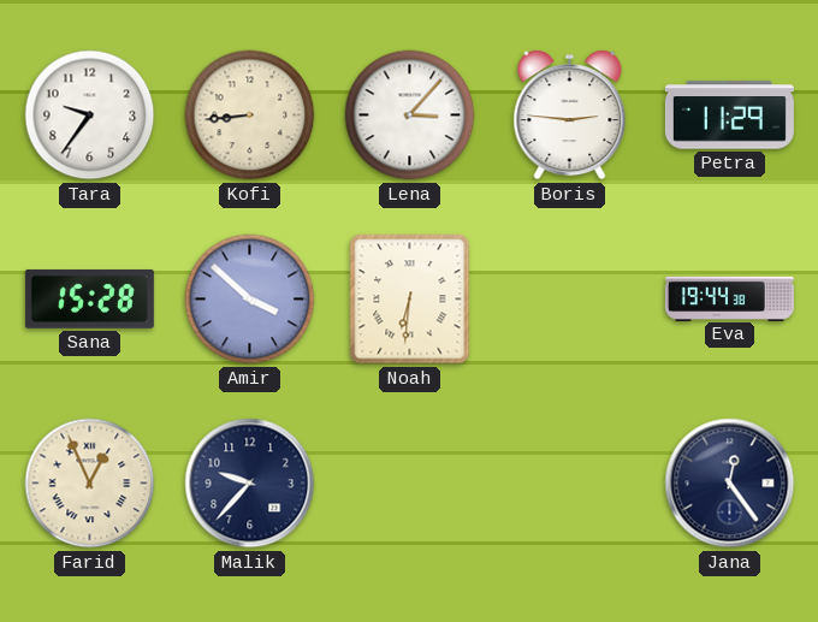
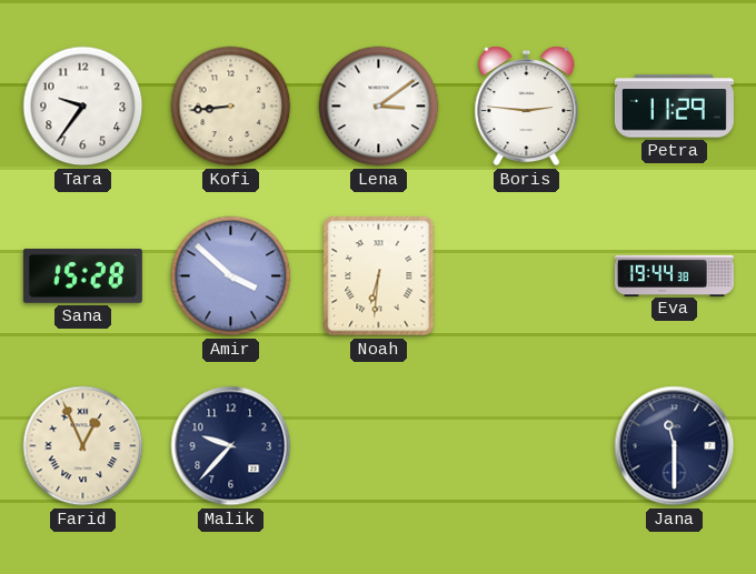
Lena: 3:07 -> 3:09 (379, 107)
Jana: 12:24 -> 11:30 (675, 446)
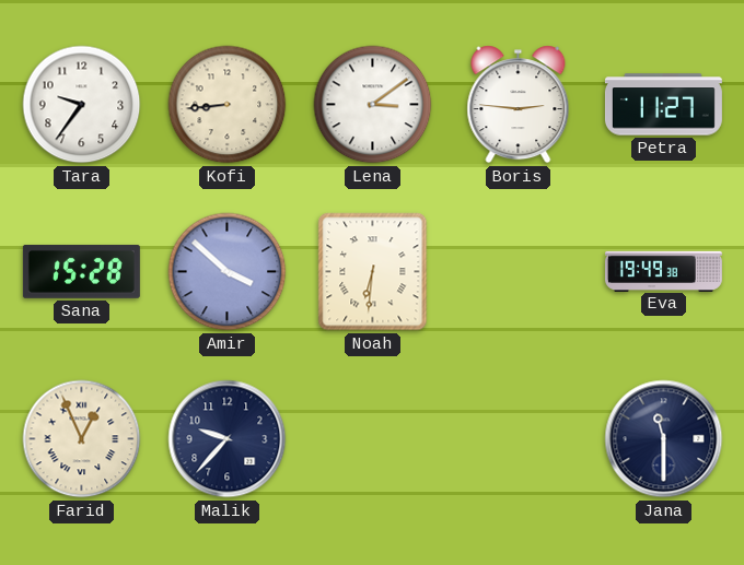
Petra: 11:29 -> 11:27 (663, 105)
Eva: 19:44 -> 19:49 (663, 271)
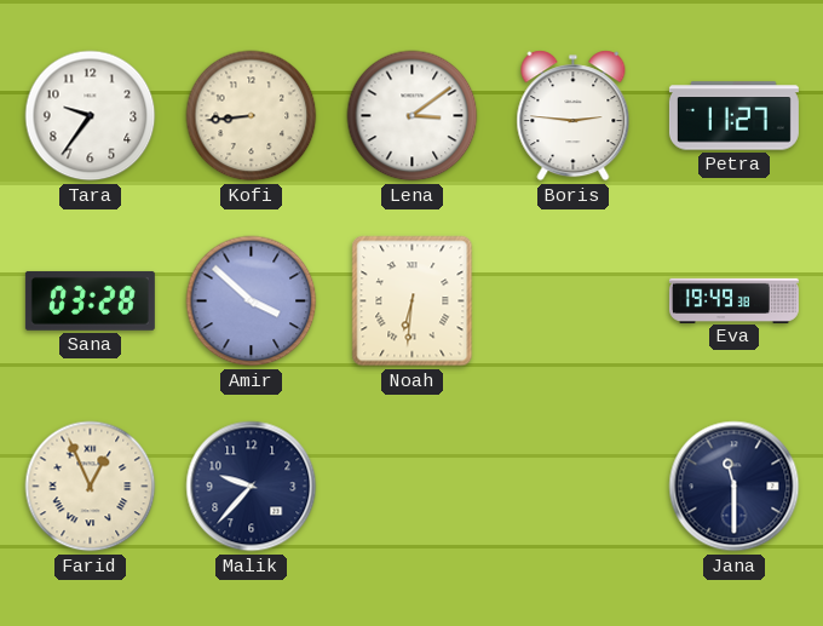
Sana: 15:28 -> 03:28 (90, 300)
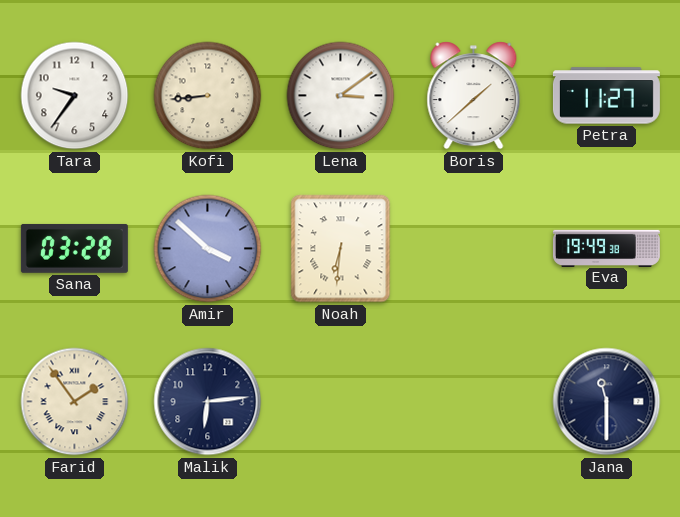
Boris: 2:46 -> 1:38 (474, 96)
Farid: 12:56 -> 1:54 (75, 402)
Malik: 9:37 -> 6:14 (208, 402)
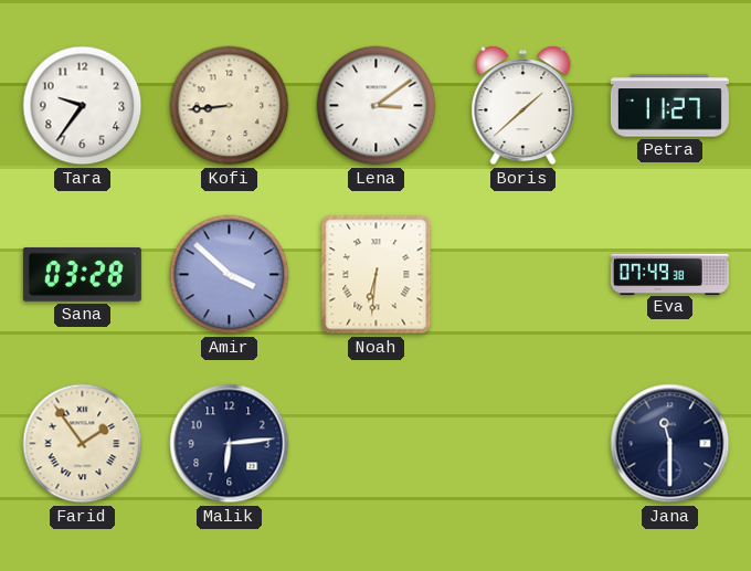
Eva: 19:49 -> 07:49 (669, 274)
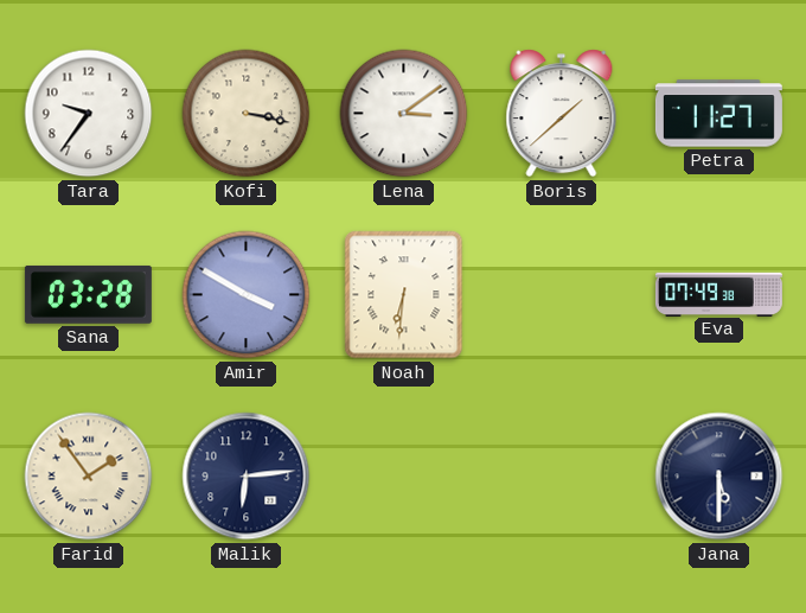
Kofi: 8:44 -> 3:17 (247, 114)
Amir: 3:52 -> 3:50 (247, 295)
Jana: 11:30 -> 5:30 (719, 477)
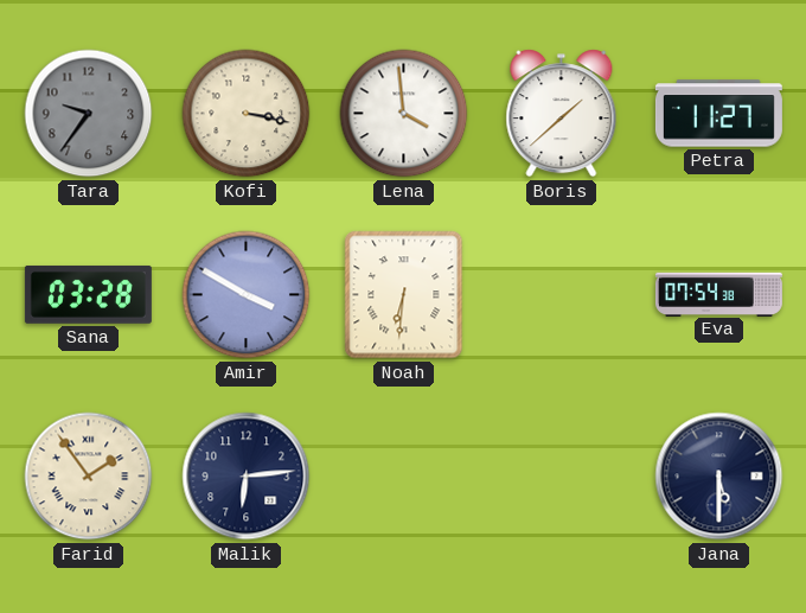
Tara dial: white -> grey (89, 114)
Lena: 3:09 -> 3:59 (404, 114)
Eva: 07:49 -> 07:54 (718, 294)
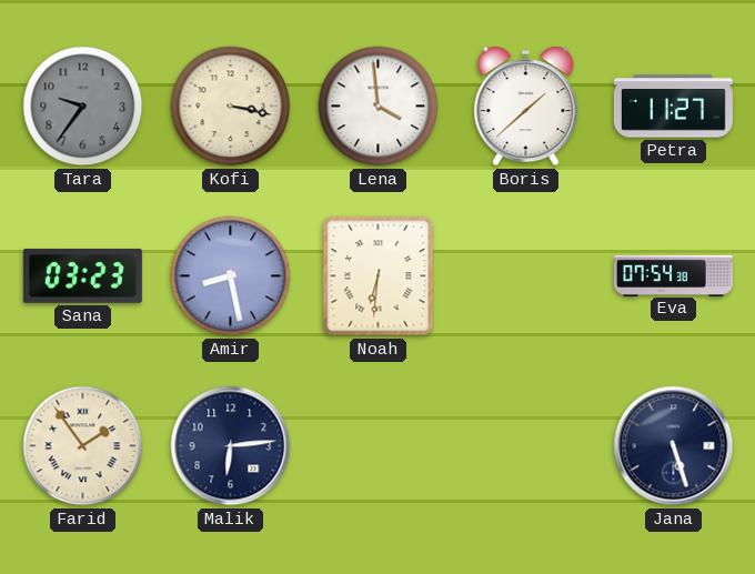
Sana: 03:28 -> 03:23 (82, 275)
Amir: 3:50 -> 8:28 (231, 276)
Jana: 5:30 -> 5:27 (674, 446)
